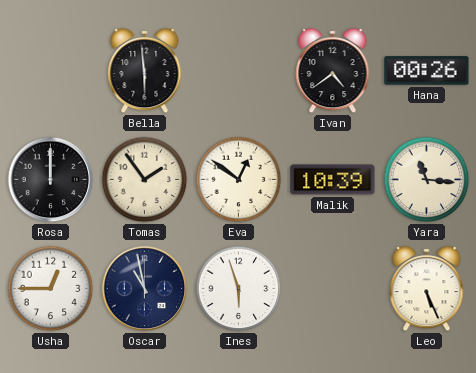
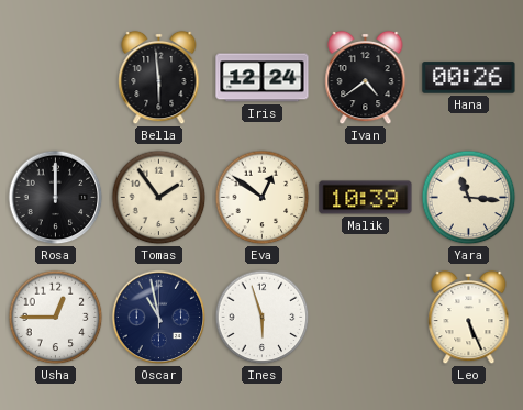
Iris: none -> 12:24 (263, 78)
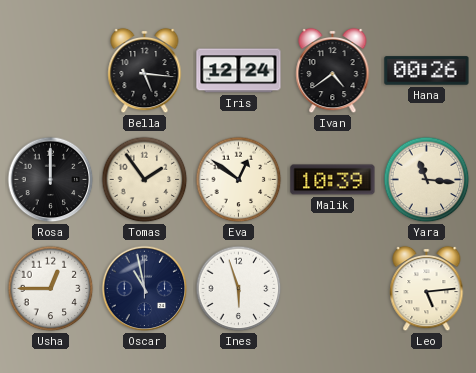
Bella: 5:59 -> 5:16 (145, 71)
Leo: 5:26 -> 5:14 (427, 289)
